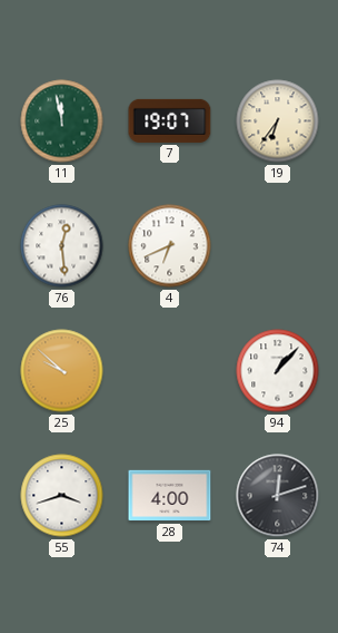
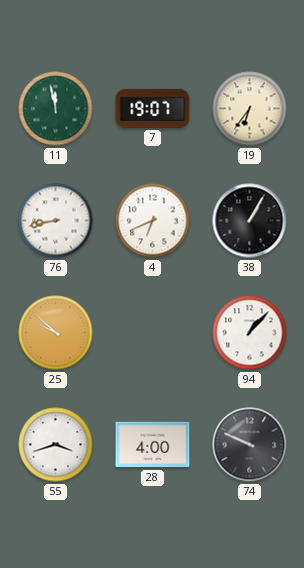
76: 12:29 -> 8:43 (56, 221)
38: none -> 1:05 (250, 221)
74: 12:12 -> 9:49 (250, 445)
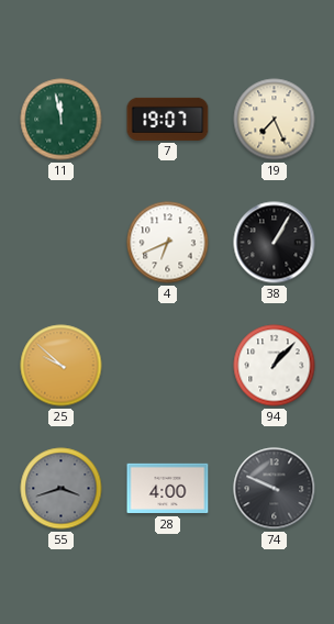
19: 6:36 -> 7:26 (275, 120)
76: 8:43 -> none (56, 221)
55 dial: white -> grey (62, 489)
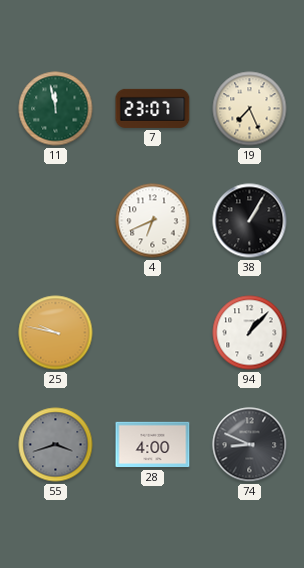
7: 19:07 -> 23:07 (153, 108)
25: 9:52 -> 9:47 (56, 333)
74: 9:49 -> 8:49 (250, 445)
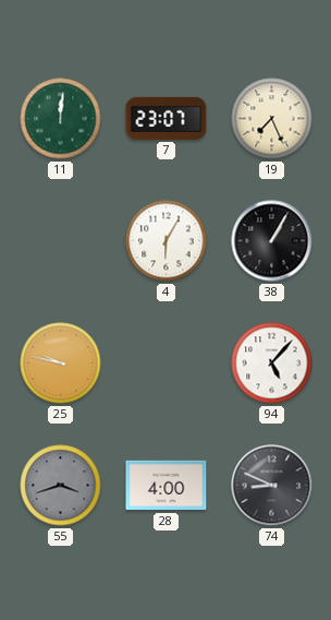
11: 11:58 -> 12:01 (61, 119)
4: 6:41 -> 6:05 (167, 241)
94: 1:07 -> 5:07 (272, 363)
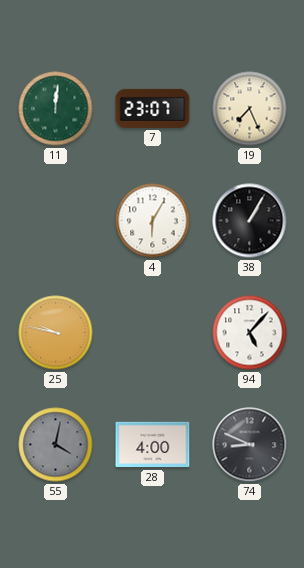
55: 3:42 -> 4:02 (56, 445)
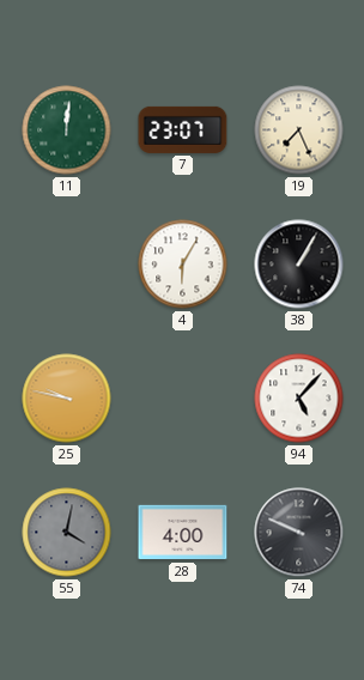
74: 8:49 -> 9:49 (299, 533)
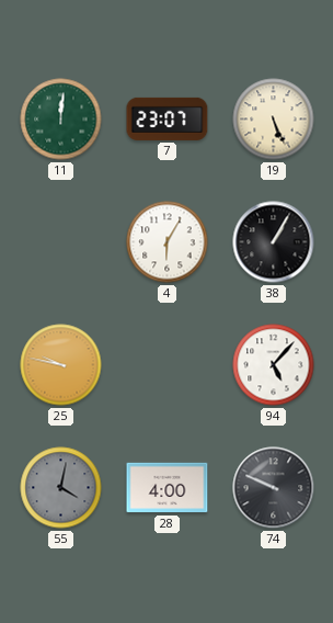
19: 7:26 -> 5:26 (274, 120)
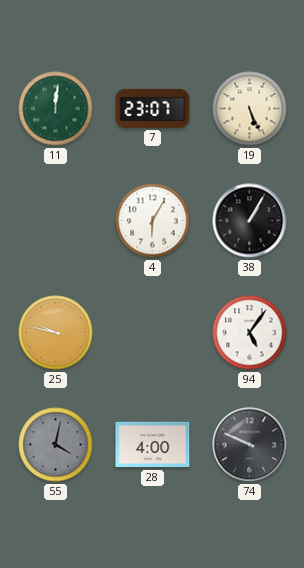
94: 5:07 -> 5:06 (250, 333)
